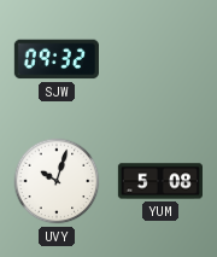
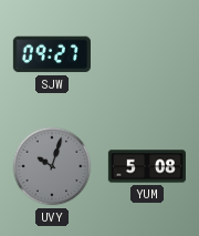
SJW: 09:32 -> 09:27 (52, 54)
UVY dial: white -> grey (52, 166)
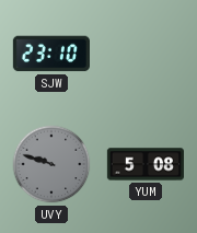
SJW: 09:27 -> 23:10 (51, 54)
UVY: 10:03 -> 9:48 (51, 164)
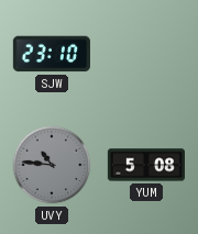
UVY: 9:48 -> 10:46 (52, 165)
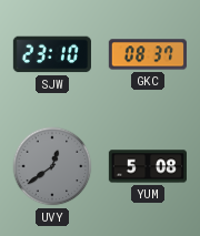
GKC: none -> 08:37 (148, 54)
UVY: 10:46 -> 12:39 (52, 166)
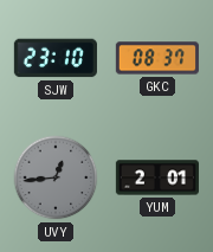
UVY: 12:39 -> 12:44 (56, 177)
YUM: 5:08 -> 2:01 (156, 177)
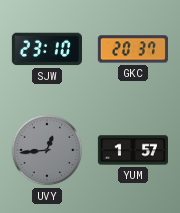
GKC: 08:37 -> 20:37 (133, 49)
YUM: 2:01 -> 1:57 (132, 150)
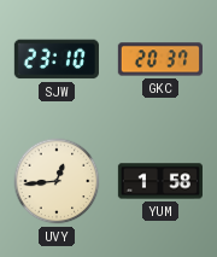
UVY dial: grey -> cream (57, 181)
YUM: 1:57 -> 1:58 (159, 181)
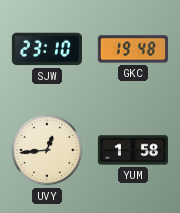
GKC: 20:37 -> 19:48 (133, 49)
